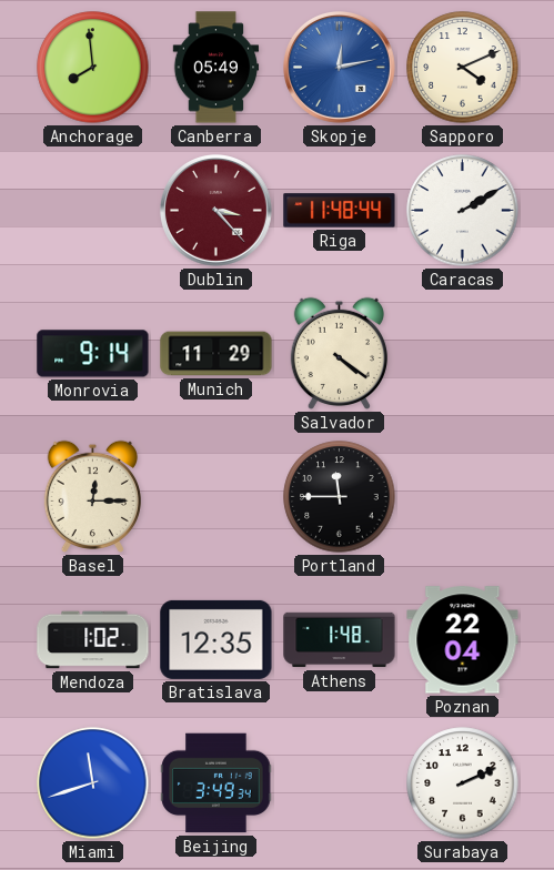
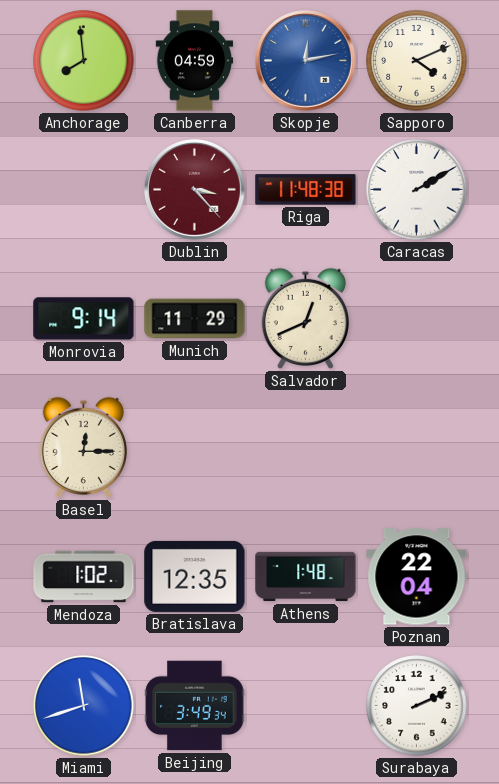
Canberra: 05:49 -> 04:59 (195, 61)
Riga: 11:48:44 -> 11:48:38 (306, 190)
Salvador: 4:21 -> 12:41 (305, 319)
Portland: 11:45 -> none (340, 497)
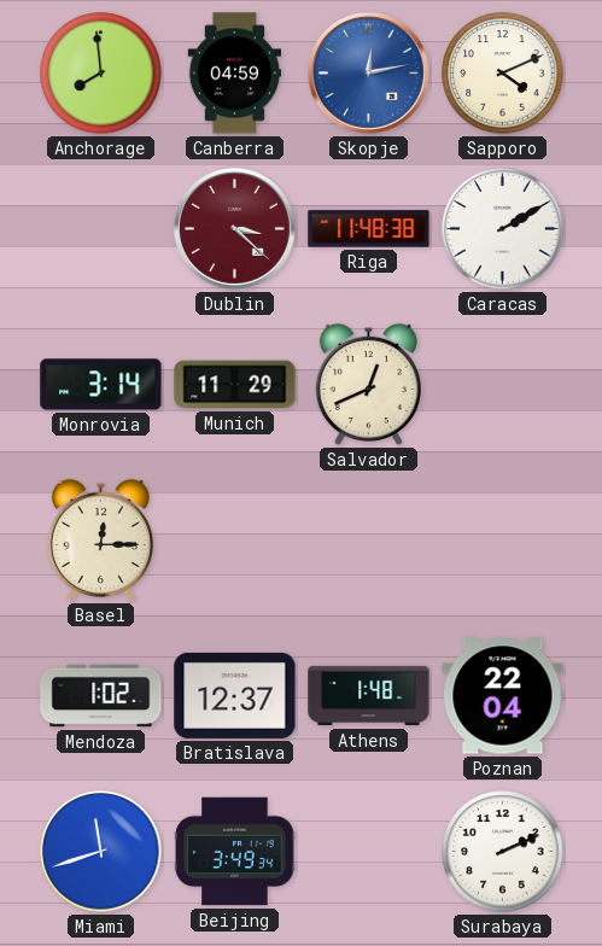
Dublin: 3:23 -> 3:22 (235, 229)
Monrovia: 9:14 -> 3:14 (101, 385)
Bratislava: 12:35 -> 12:37 (235, 695)
